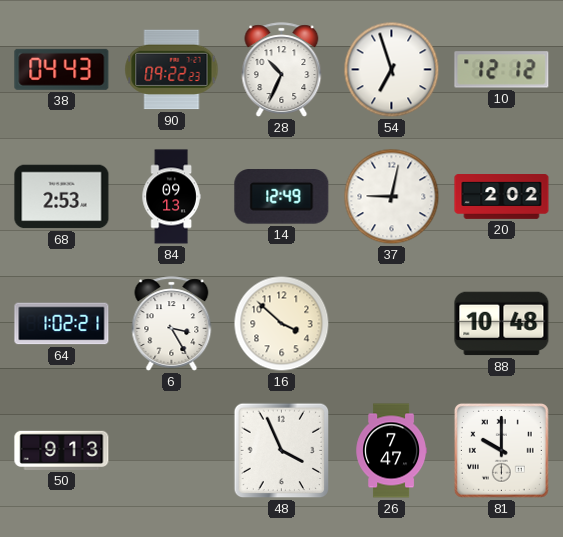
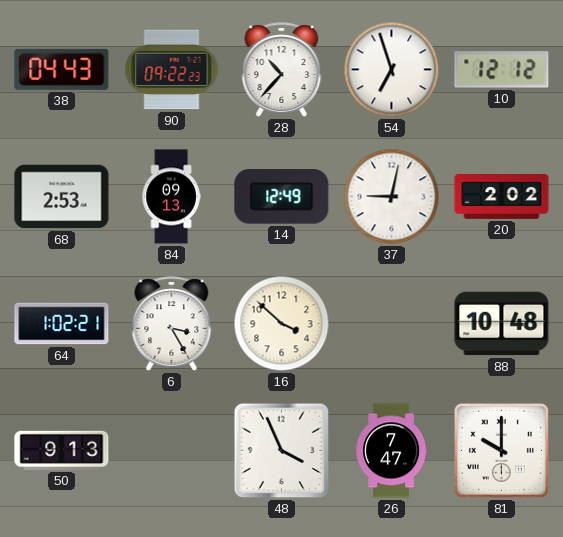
28: 10:34 -> 10:37 (282, 70)
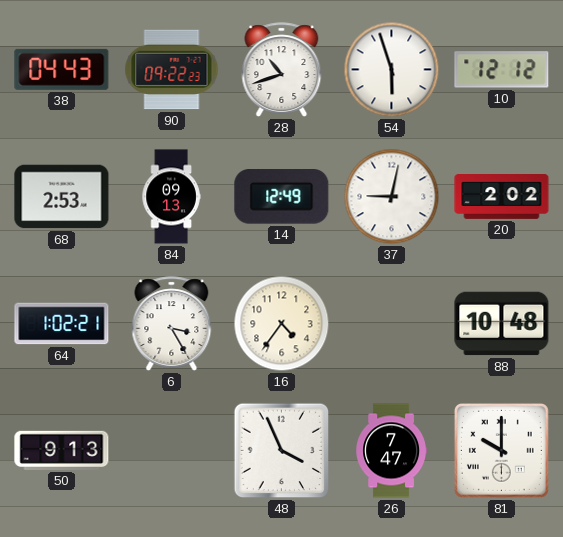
28: 10:37 -> 10:42 (282, 70)
54: 6:57 -> 5:57 (392, 70)
16: 3:52 -> 4:36 (282, 324)
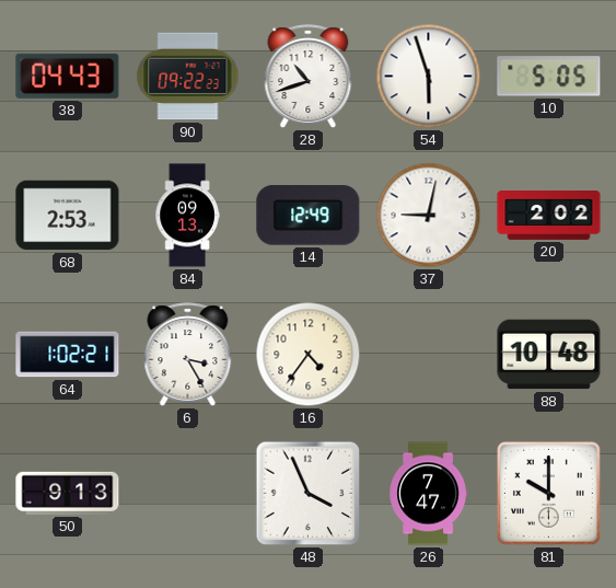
10: 12:12 -> 5:05 (549, 77)
